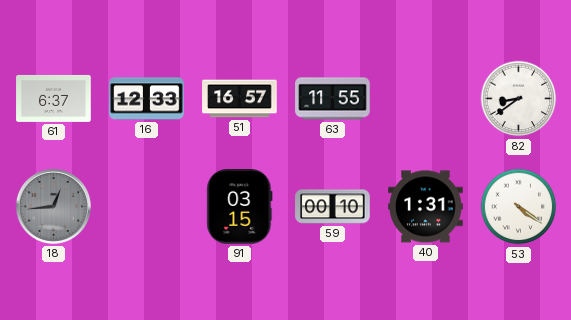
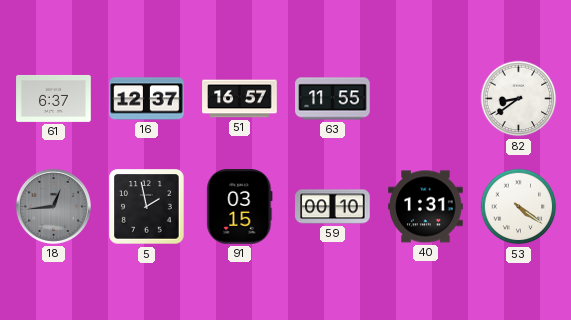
16: 12:33 -> 12:37 (147, 99)
5: none -> 1:58 (147, 207)
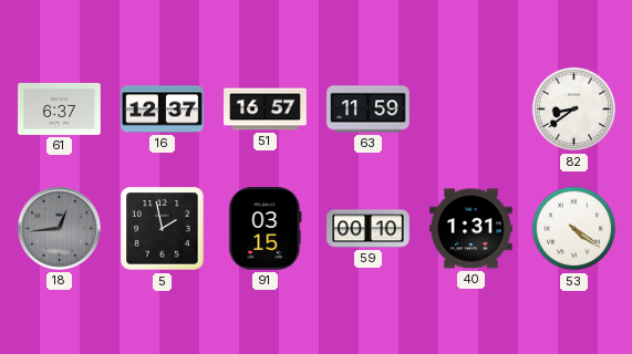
63: 11:55 -> 11:59 (369, 110)
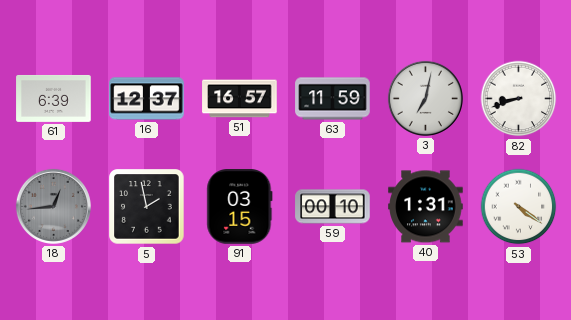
61: 6:37 -> 6:39 (54, 98)
3: none -> 7:02 (425, 98)
82: 8:39 -> 8:42 (519, 99)
